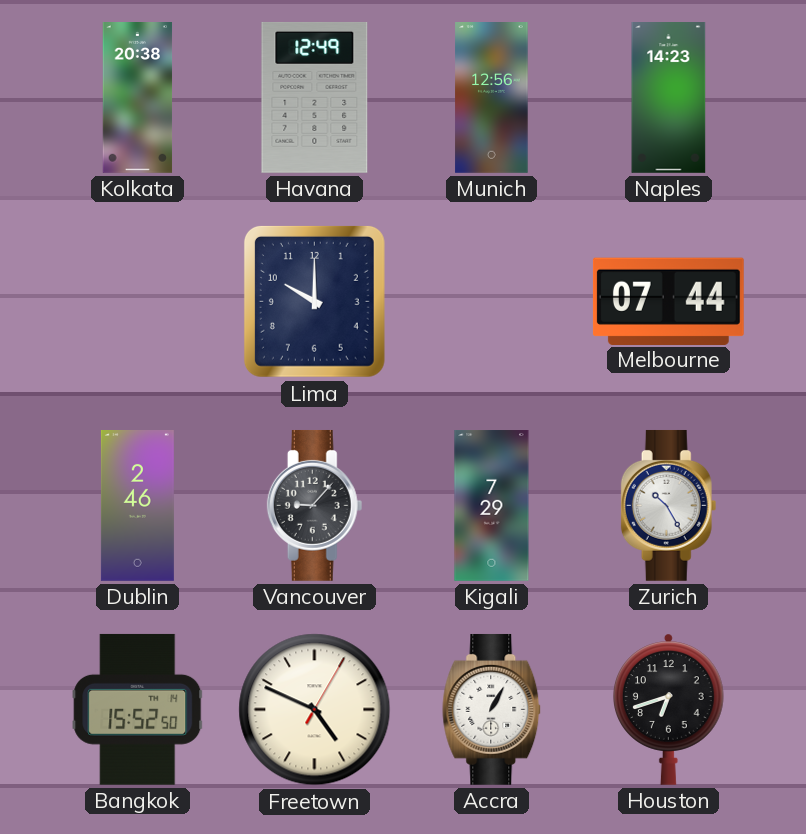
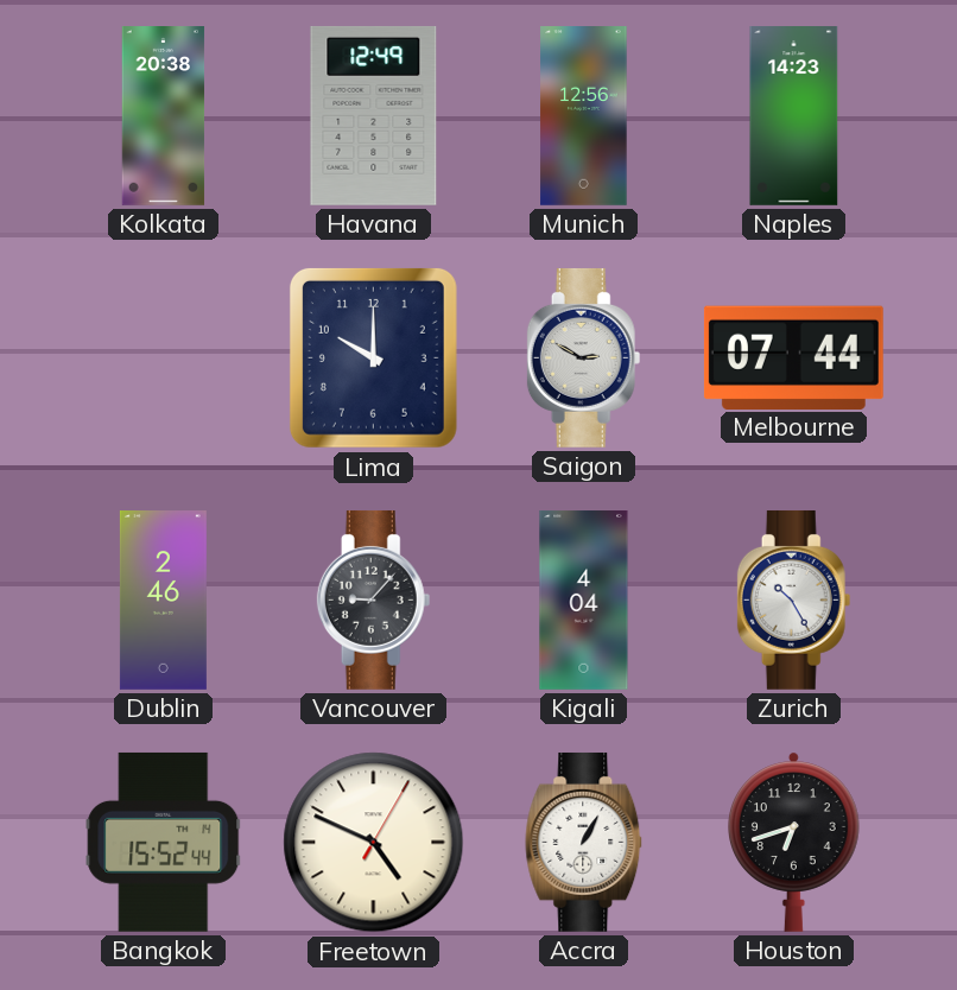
Saigon: none -> 2:50 (584, 357)
Kigali: 7:29 -> 4:04 (584, 601)
Bangkok: 15:52:50 -> 15:52:44 (164, 842)
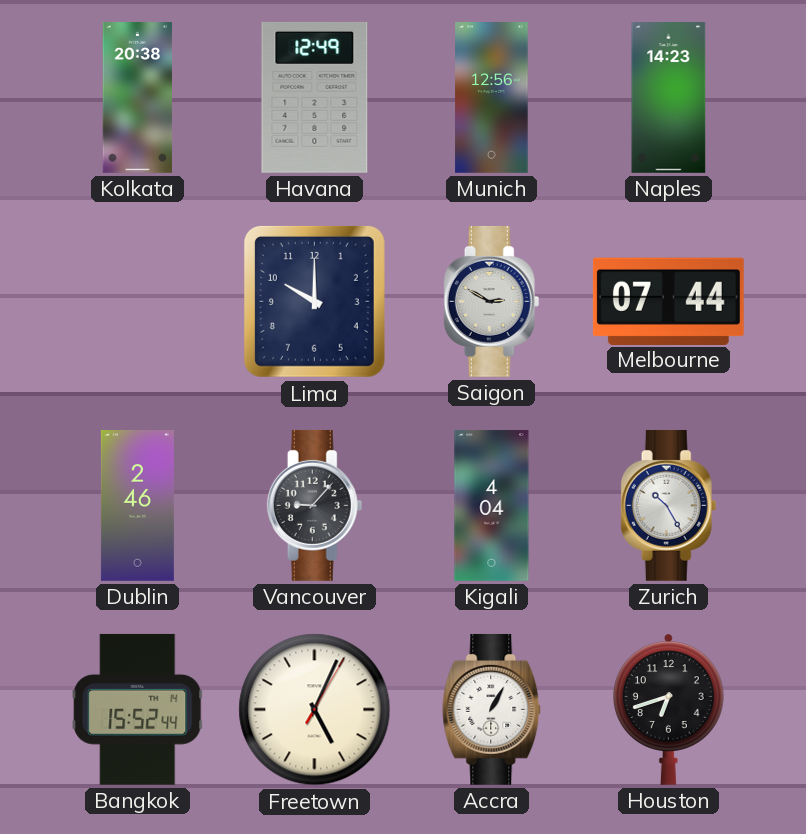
Freetown: 4:49 -> 5:04 (315, 710)
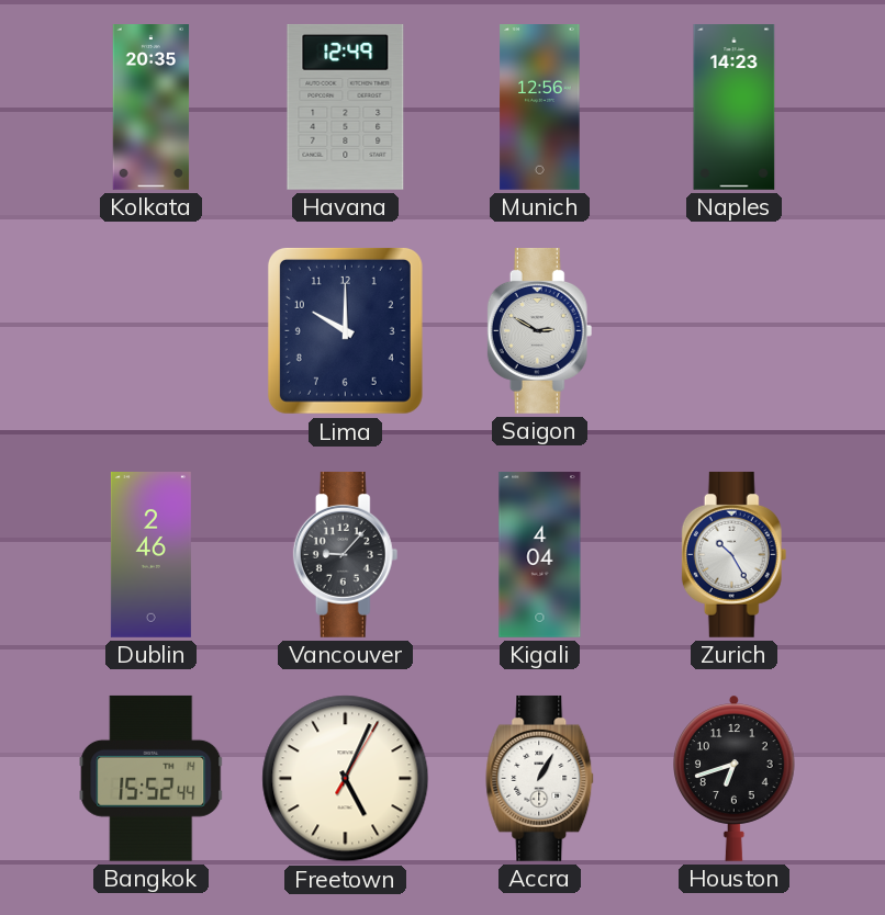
Kolkata: 20:38 -> 20:35 (152, 108)
Melbourne: 07:44 -> none (668, 301)
